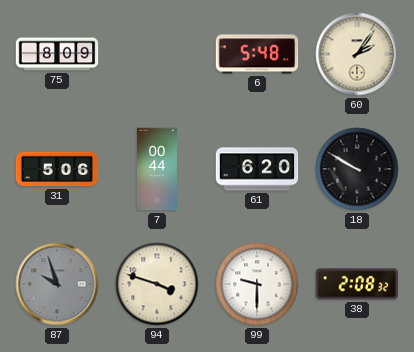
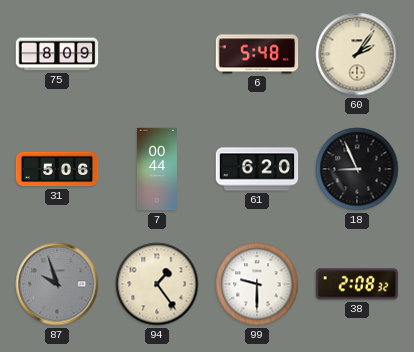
18: 9:50 -> 8:56 (357, 169)
94: 3:48 -> 1:24 (157, 284)
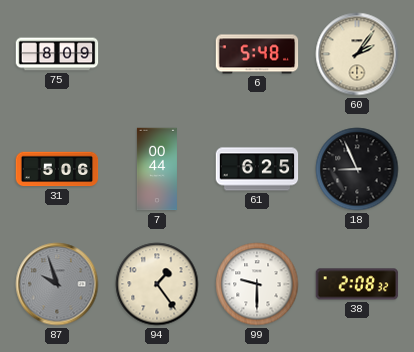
61: 6:20 -> 6:25 (257, 169)
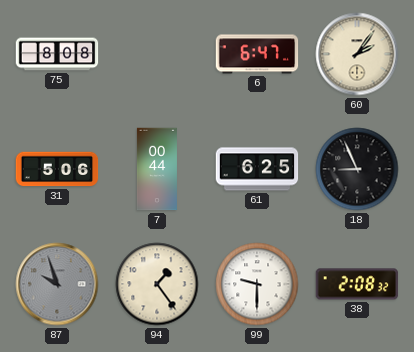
75: 8:09 -> 8:08 (57, 54)
6: 5:48 -> 6:47 (257, 54)
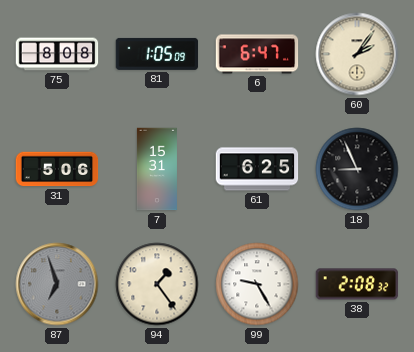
81: none -> 1:05 (157, 54)
7: 00:44 -> 15:31 (157, 169)
87: 9:57 -> 6:57 (57, 284)
99: 9:30 -> 9:25 (257, 284)
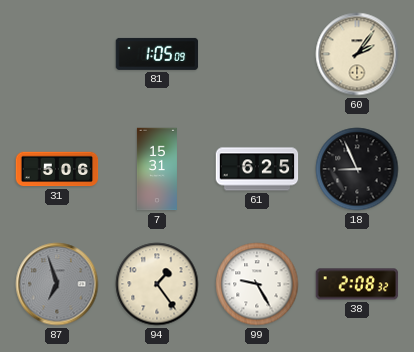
75: 8:08 -> none (57, 54)
6: 6:47 -> none (257, 54)
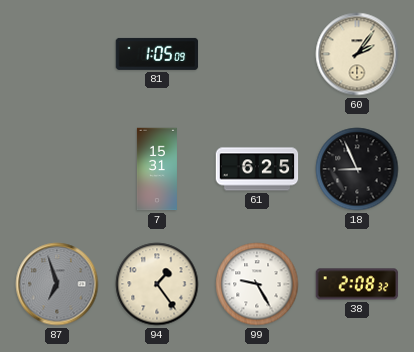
31: 5:06 -> none (57, 169)
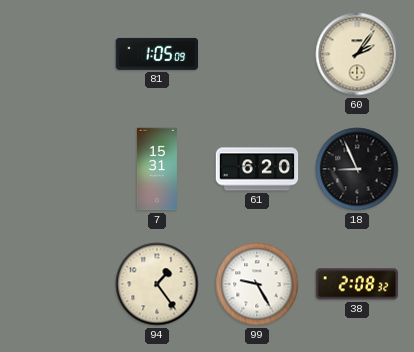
61: 6:25 -> 6:20 (257, 169)
87: 6:57 -> none (57, 284)
